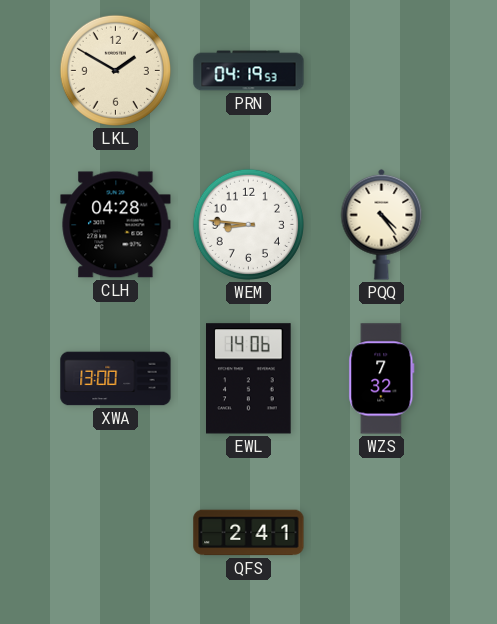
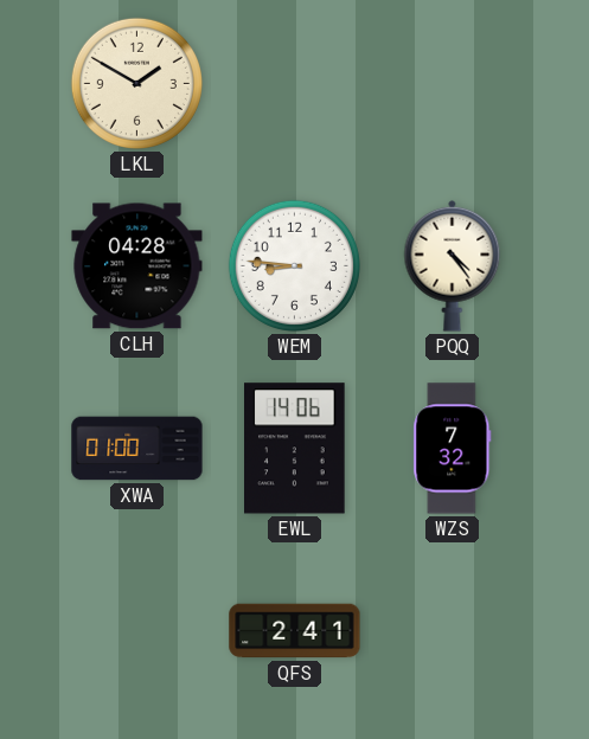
PRN: 04:19 -> none (249, 71)
XWA: 13:00 -> 01:00 (137, 449)
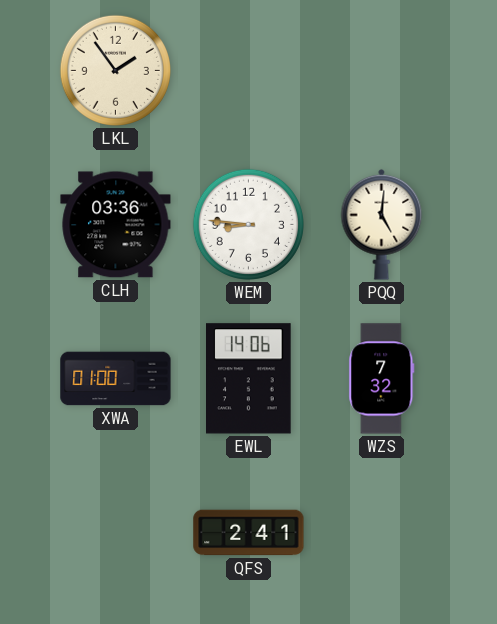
LKL: 1:50 -> 1:54 (115, 70)
CLH: 04:28 -> 03:36 (116, 225)
PQQ: 4:24 -> 5:01 (382, 224)
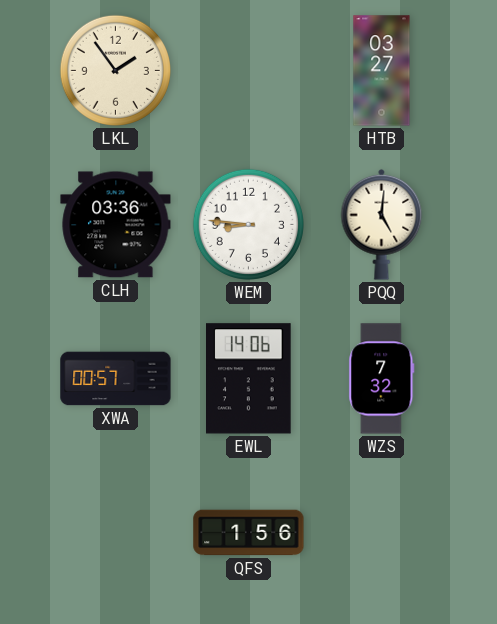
HTB: none -> 03:27 (382, 71)
XWA: 01:00 -> 00:57 (116, 379)
QFS: 2:41 -> 1:56 (249, 533)
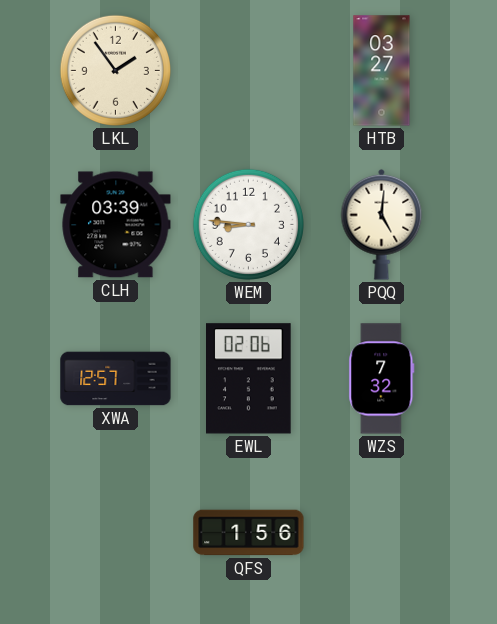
CLH: 03:36 -> 03:39 (116, 225)
XWA: 00:57 -> 12:57 (116, 379)
EWL: 14:06 -> 02:06 (249, 379)
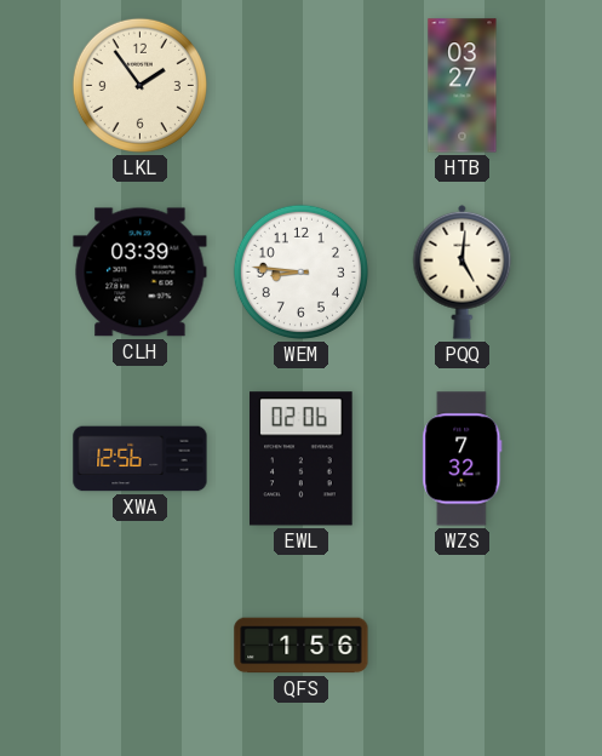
XWA: 12:57 -> 12:56 (141, 459)
